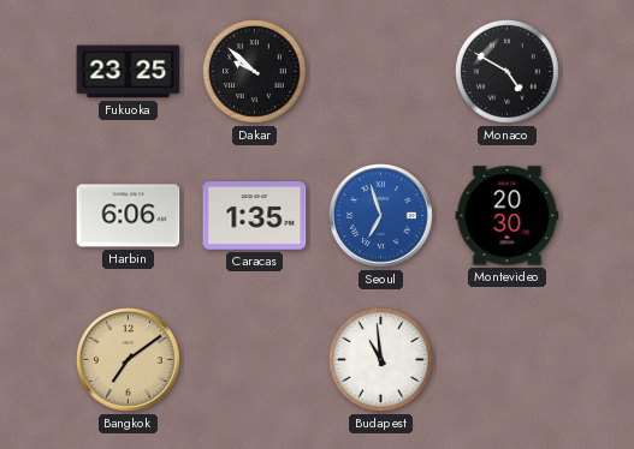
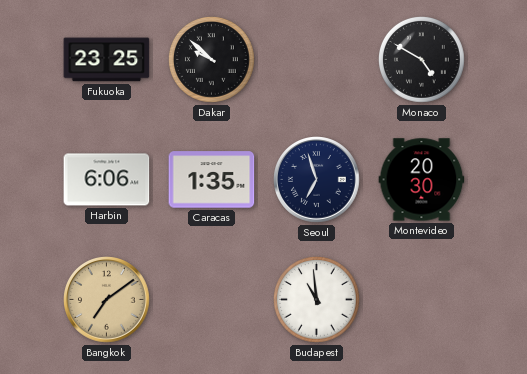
Seoul dial: blue -> navy (317, 180)
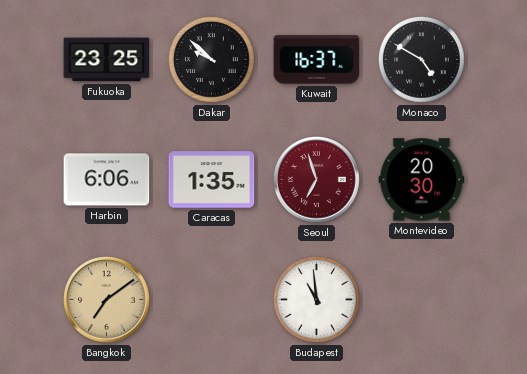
Kuwait: none -> 16:37 (317, 60)
Seoul dial: navy -> burgundy (317, 180)
